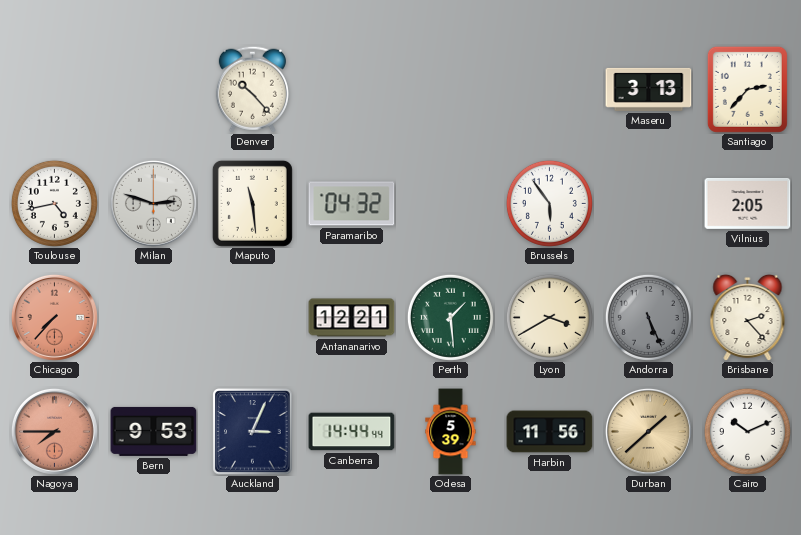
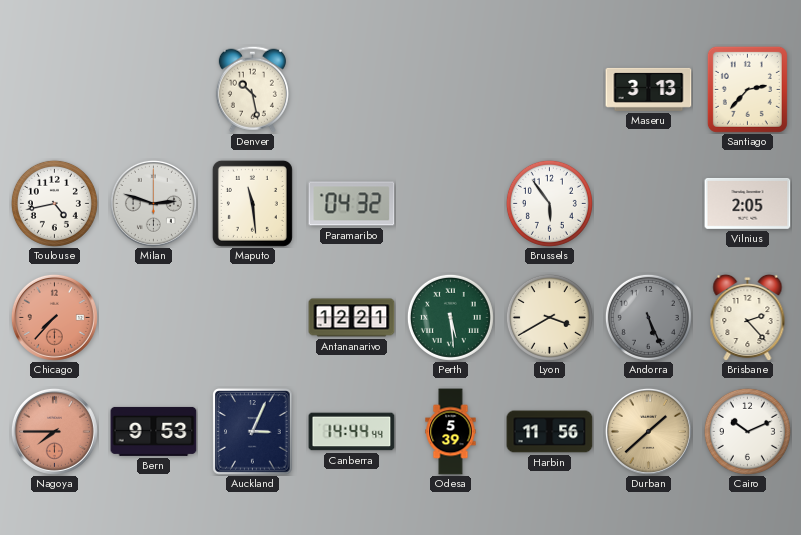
Denver: 10:23 -> 10:28 (252, 89)
Perth: 1:29 -> 5:29 (450, 317)
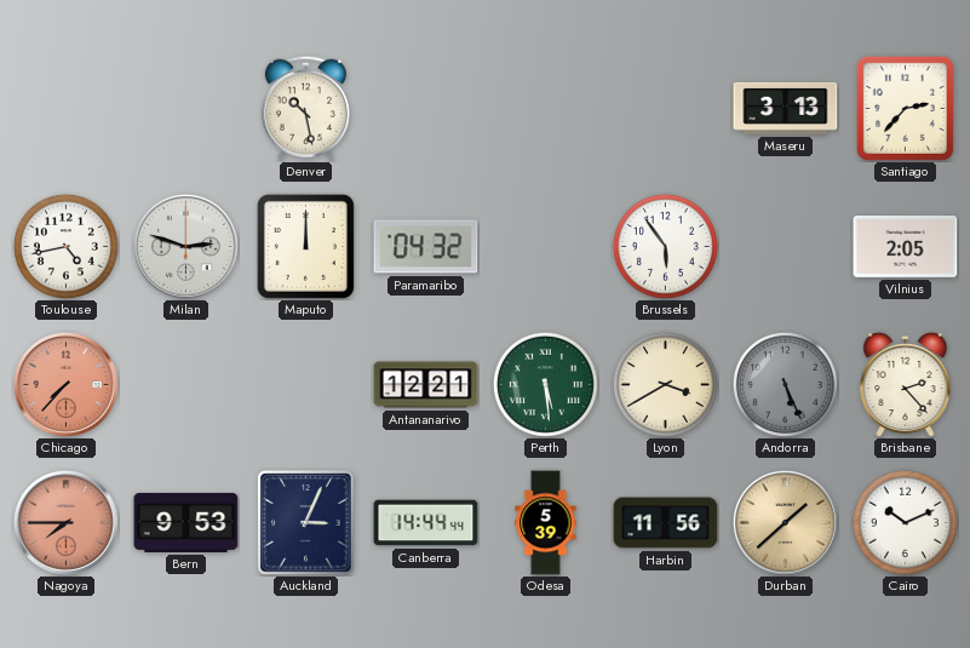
Maputo: 11:29 -> 12:00 (305, 246)
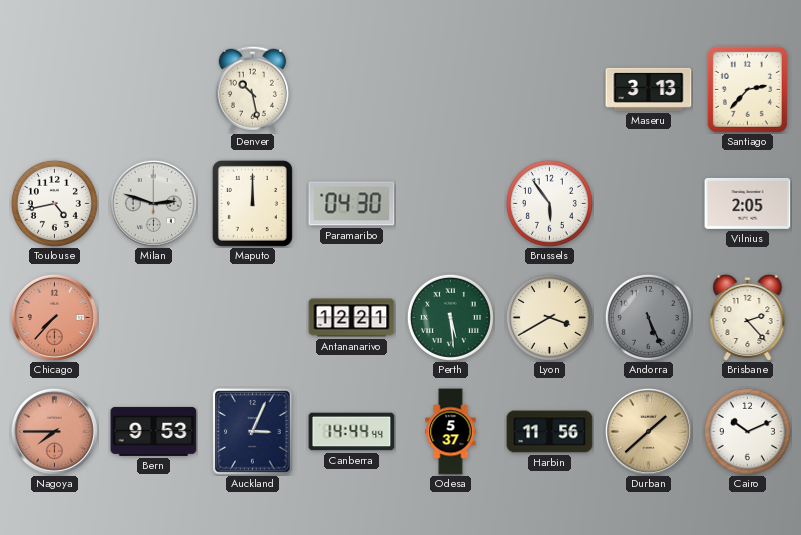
Paramaribo: 04:32 -> 04:30 (352, 204)
Odesa: 5:39 -> 5:37 (451, 432)
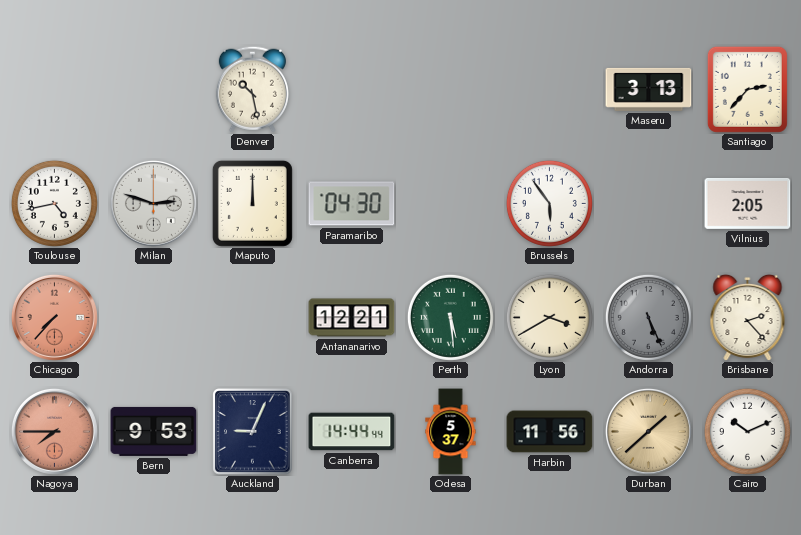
Auckland: 3:04 -> 9:04 (253, 432)
